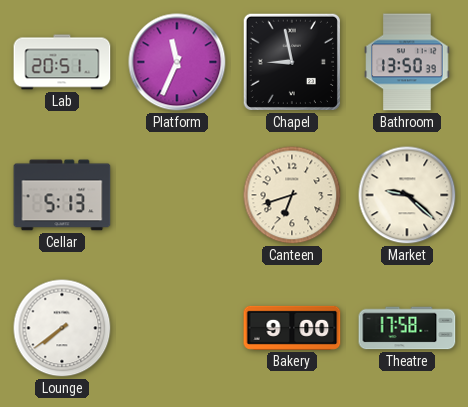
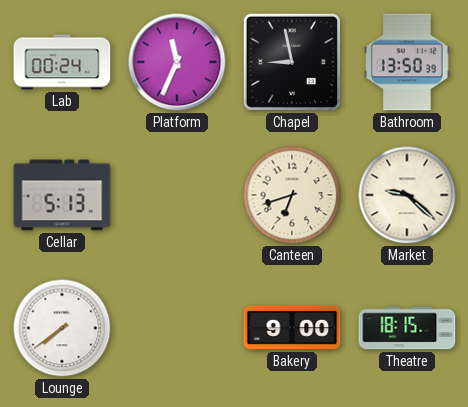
Lab: 20:51 -> 00:24 (62, 62)
Theatre: 17:58 -> 18:15 (407, 328)
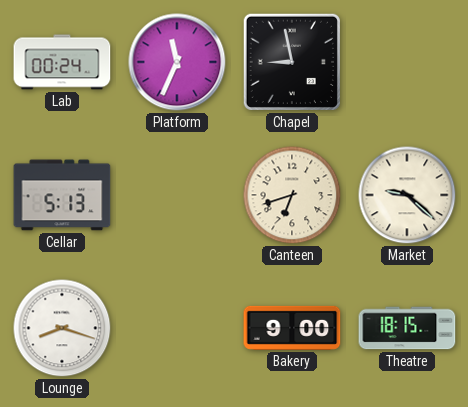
Bathroom: 13:50 -> none (407, 62)
Lounge: 7:39 -> 8:18 (62, 328)
